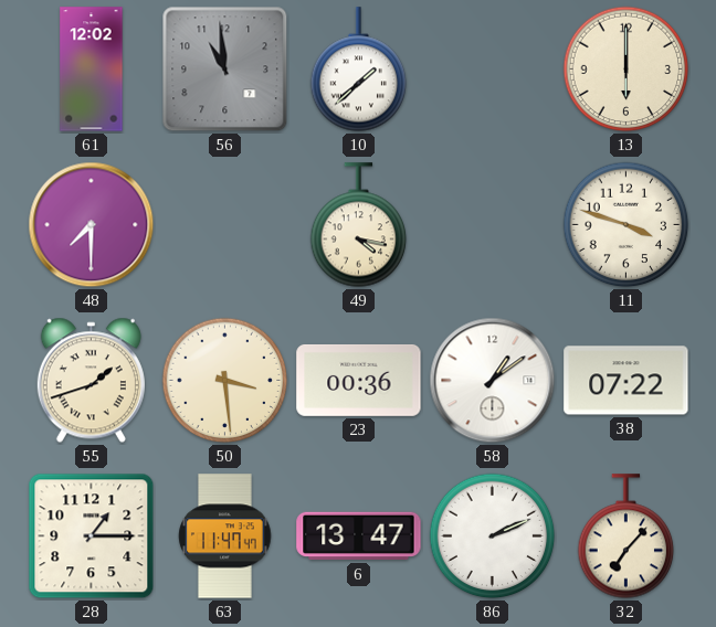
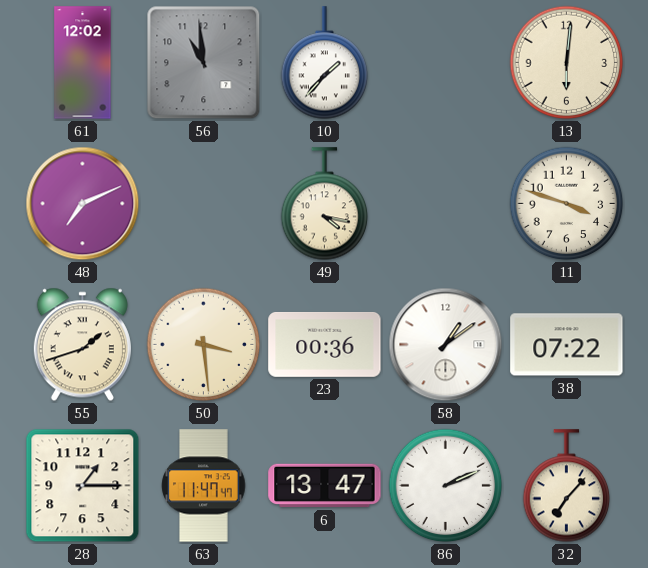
10: 1:38 -> 1:37 (325, 63)
13: 6:00 -> 6:01 (567, 63)
48: 7:30 -> 7:11 (83, 204)
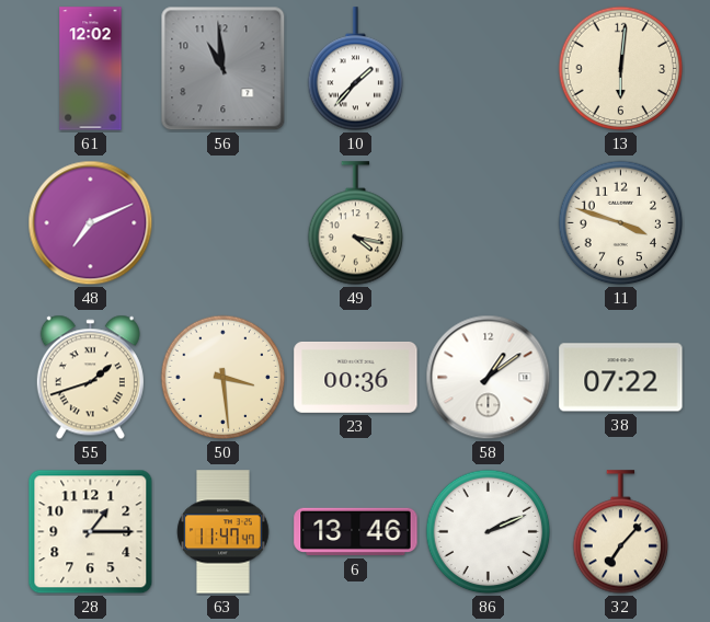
6: 13:47 -> 13:46 (356, 532)
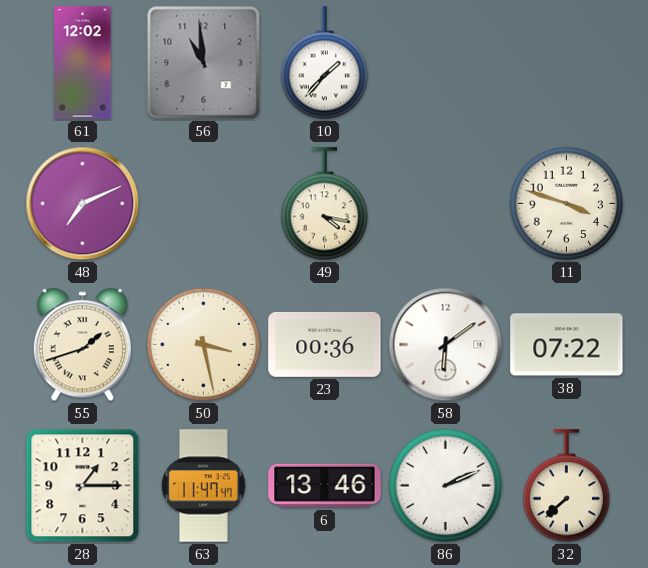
13: 6:01 -> none (621, 69)
50: 3:29 -> 3:28 (204, 345)
58: 1:09 -> 6:09 (446, 345)
32: 7:07 -> 7:38 (567, 486)
